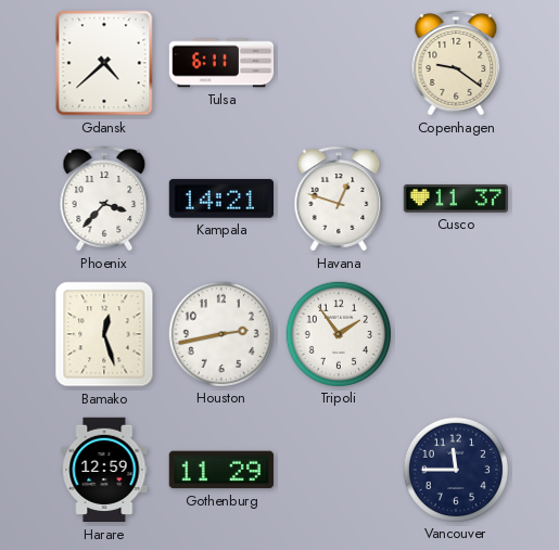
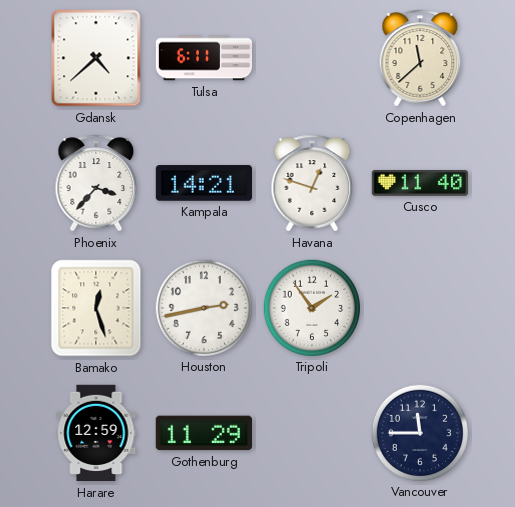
Copenhagen: 9:21 -> 11:38 (420, 58)
Cusco: 11:37 -> 11:40 (419, 183)
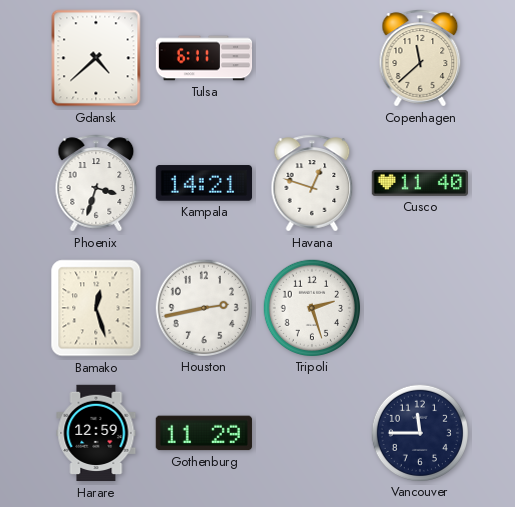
Phoenix: 3:37 -> 3:33 (96, 183)
Tripoli: 1:54 -> 2:27 (311, 307)
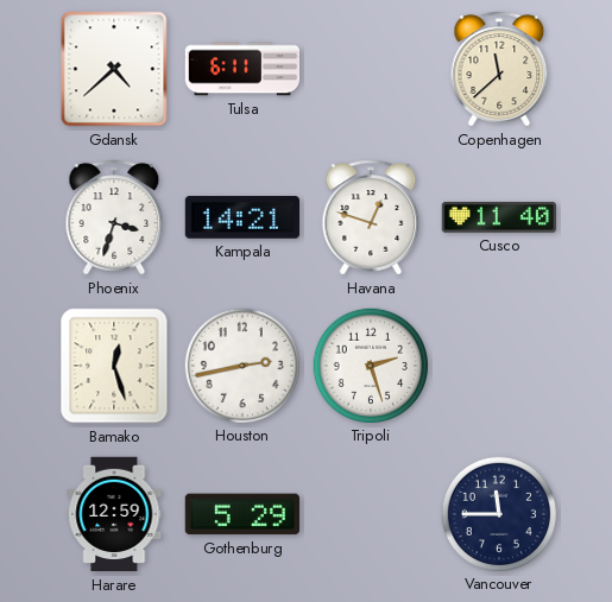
Gothenburg: 11:29 -> 5:29 (241, 514)
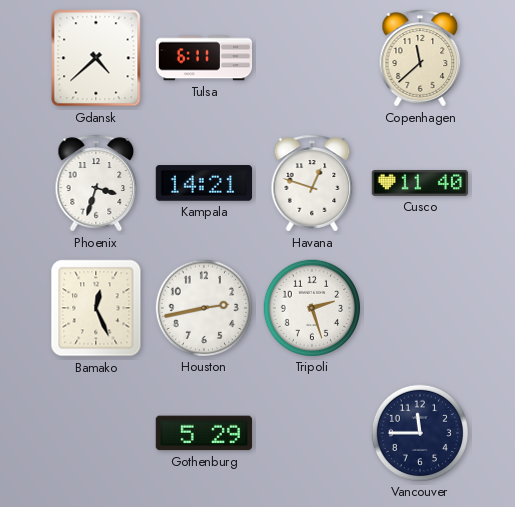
Bamako: 12:27 -> 12:26 (96, 308)
Harare: 12:59 -> none (114, 514)
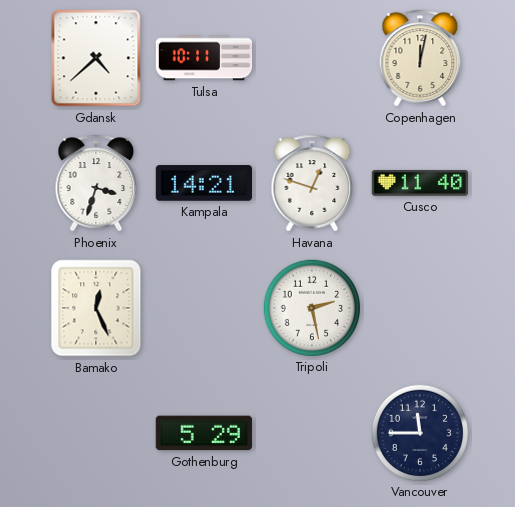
Tulsa: 6:11 -> 10:11 (204, 58)
Copenhagen: 11:38 -> 12:02 (420, 58)
Houston: 2:43 -> none (203, 307)
Tripoli: 2:27 -> 2:28 (311, 307)
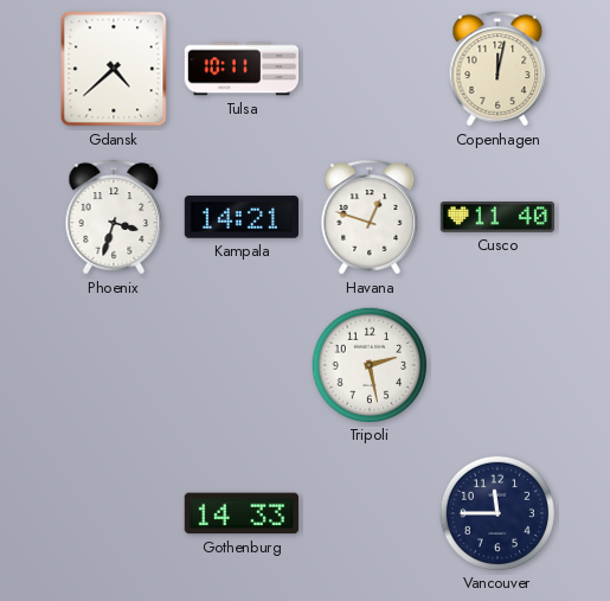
Bamako: 12:26 -> none (96, 308)
Gothenburg: 5:29 -> 14:33 (240, 513)
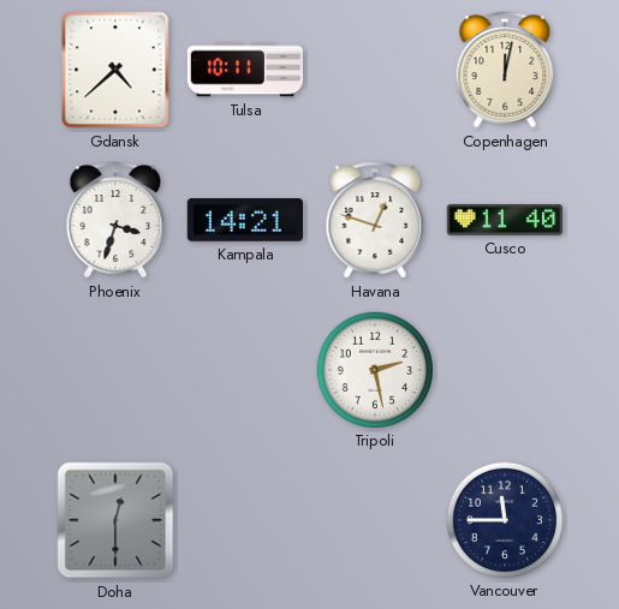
Doha: none -> 12:30 (115, 520)
Gothenburg: 14:33 -> none (240, 513)
